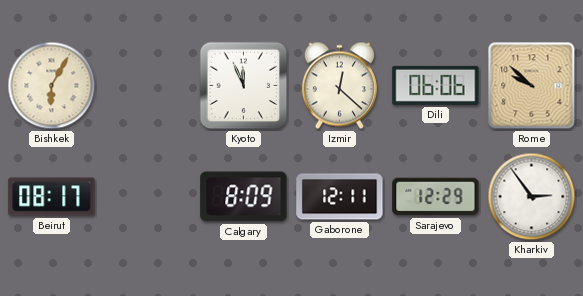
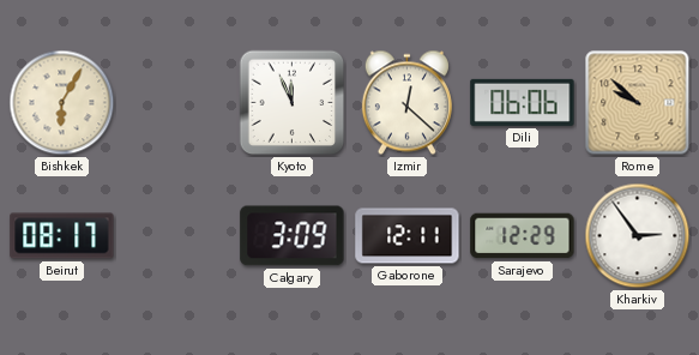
Calgary: 8:09 -> 3:09 (293, 236)
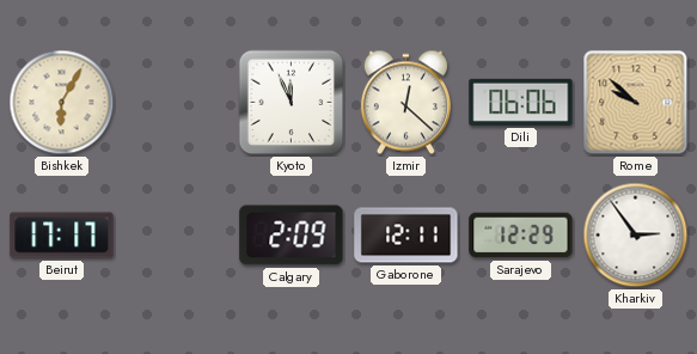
Beirut: 08:17 -> 17:17 (62, 236)
Calgary: 3:09 -> 2:09 (292, 236)
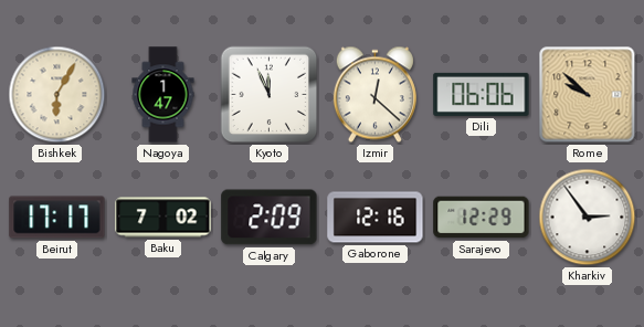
Nagoya: none -> 1:47 (163, 95)
Baku: none -> 7:02 (163, 218)
Gaborone: 12:11 -> 12:16 (376, 218)
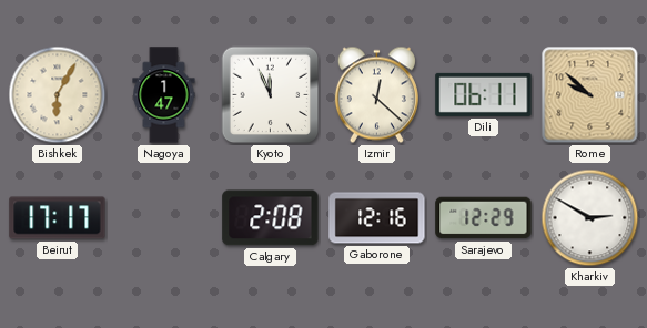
Dili: 06:06 -> 06:11 (484, 94)
Baku: 7:02 -> none (163, 218)
Calgary: 2:09 -> 2:08 (271, 218)
Kharkiv: 2:54 -> 2:50 (590, 218)
